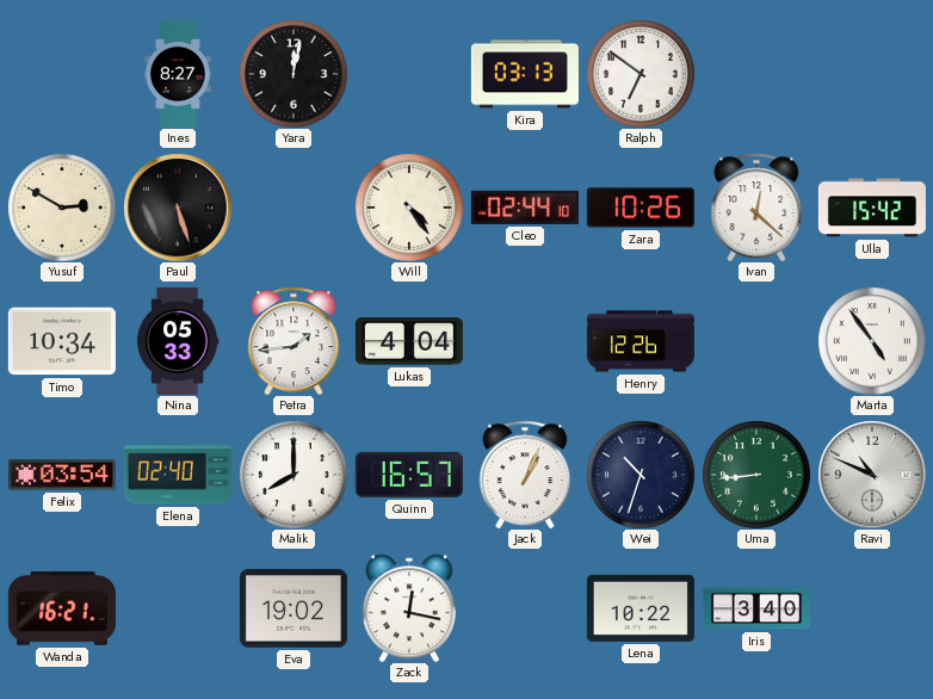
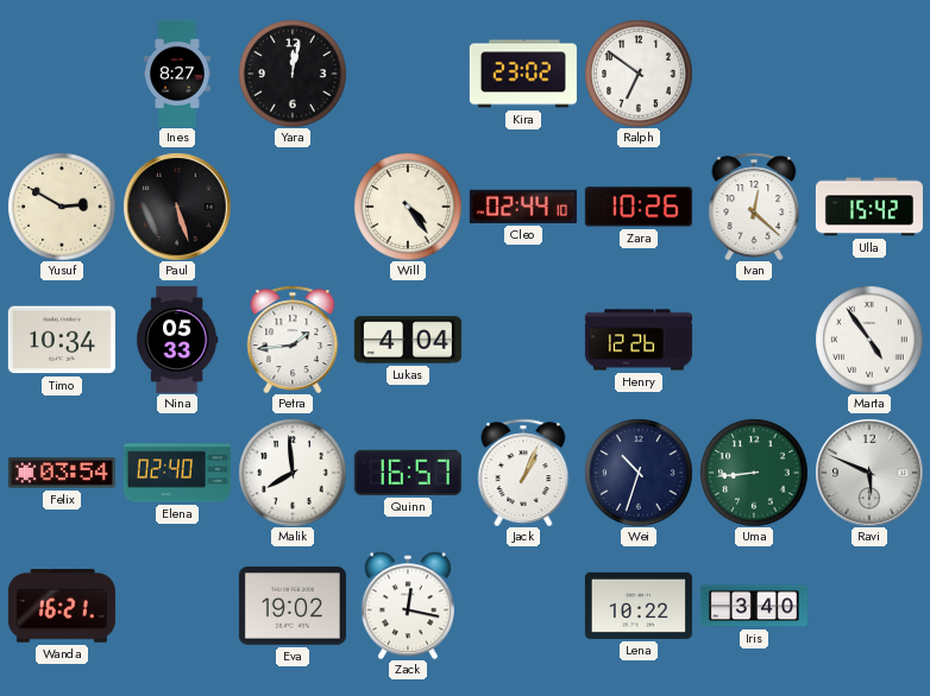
Kira: 03:13 -> 23:02 (523, 74)
Malik: 8:00 -> 7:59 (293, 473)
Ravi: 10:49 -> 5:49 (869, 473)
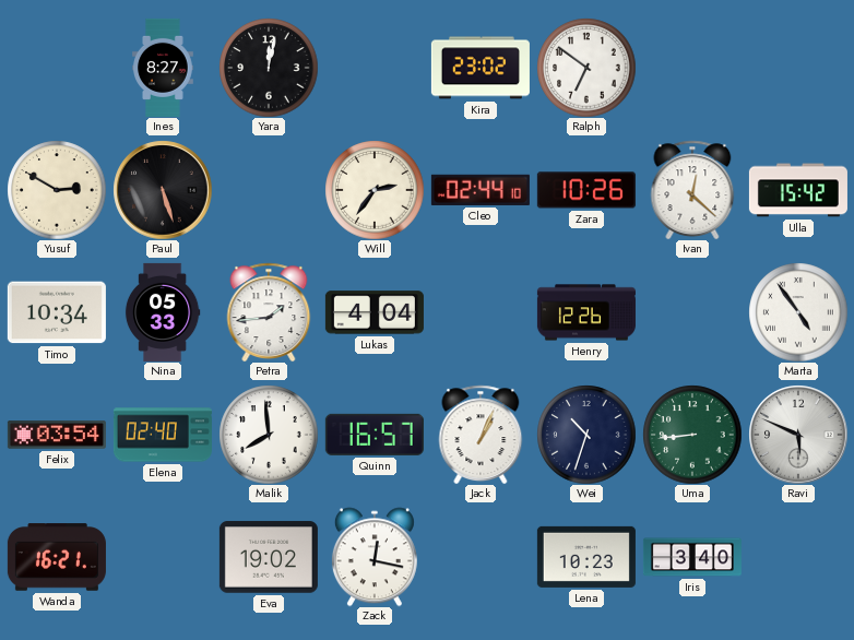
Will: 4:24 -> 2:36 (375, 190)
Lena: 10:22 -> 10:23 (586, 557)
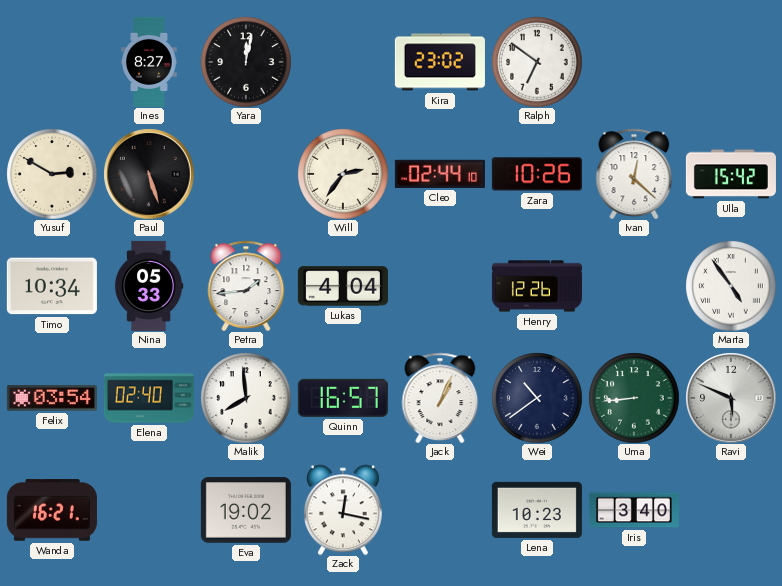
Wei: 10:33 -> 10:39 (537, 398)
